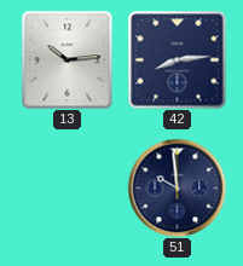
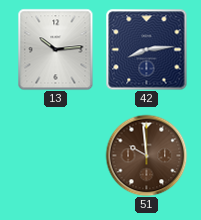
51 dial: navy -> brown (146, 155)
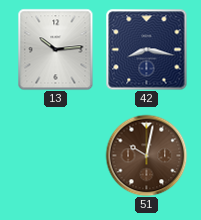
42: 8:14 -> 8:17 (146, 49)
51: 9:59 -> 10:02 (146, 155)
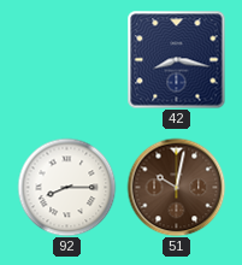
13: 10:14 -> none (56, 49)
92: none -> 8:15 (66, 187)
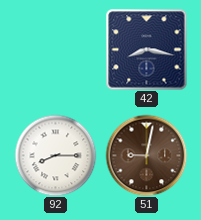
51: 10:02 -> 9:02 (146, 155)
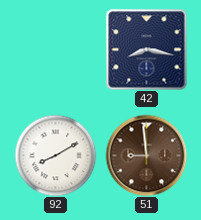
92: 8:15 -> 8:10 (55, 155)
51: 9:02 -> 8:59 (146, 155)
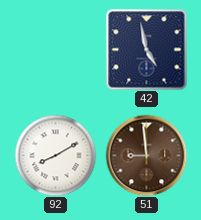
42: 8:17 -> 4:58 (146, 49)
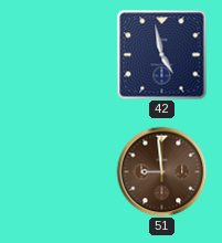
92: 8:10 -> none (55, 155)
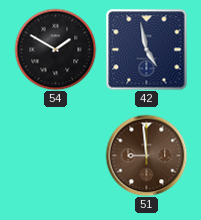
54: none -> 1:50 (55, 49)
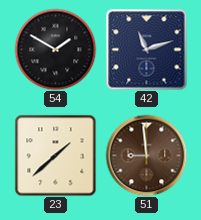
42: 4:58 -> 11:12 (146, 49)
23: none -> 1:38 (55, 155)
